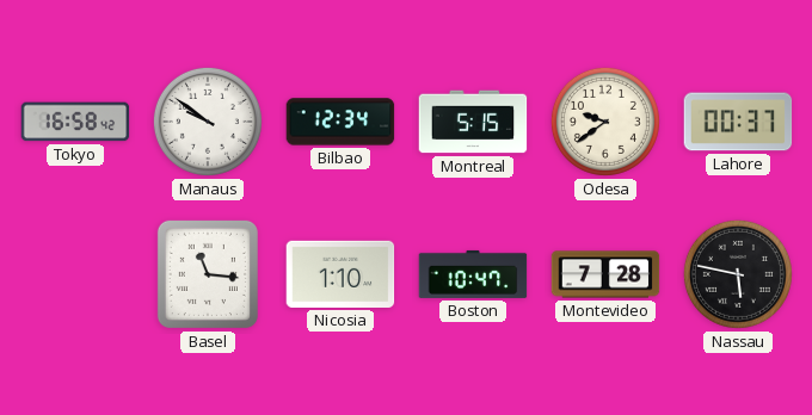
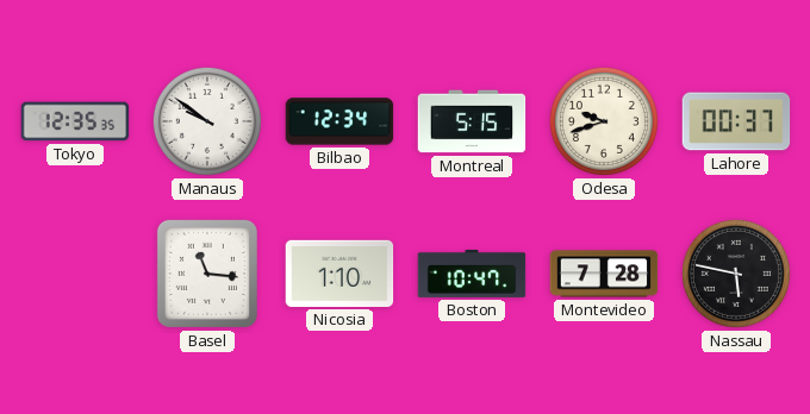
Tokyo: 16:58 -> 12:35 (75, 121)
Odesa: 9:39 -> 9:42 (604, 121)
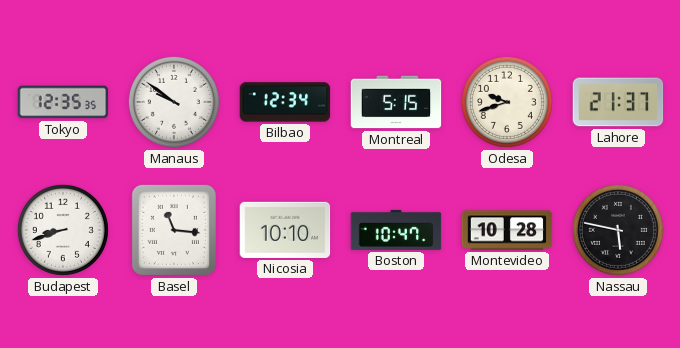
Lahore: 00:37 -> 21:37 (618, 102)
Budapest: none -> 8:42 (63, 230)
Nicosia: 1:10 -> 10:10 (285, 230)
Montevideo: 7:28 -> 10:28 (507, 230)
